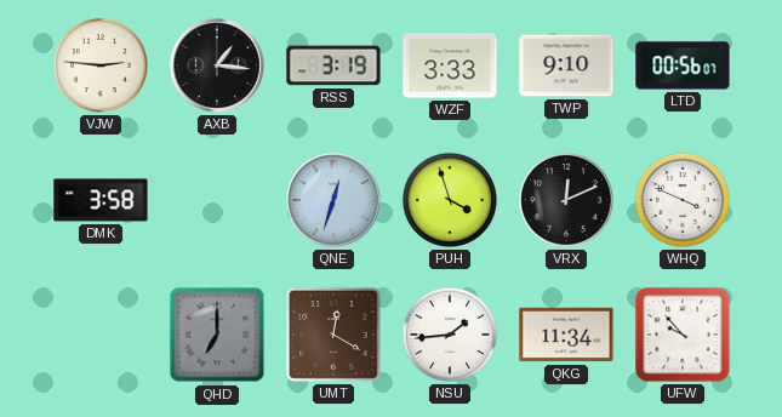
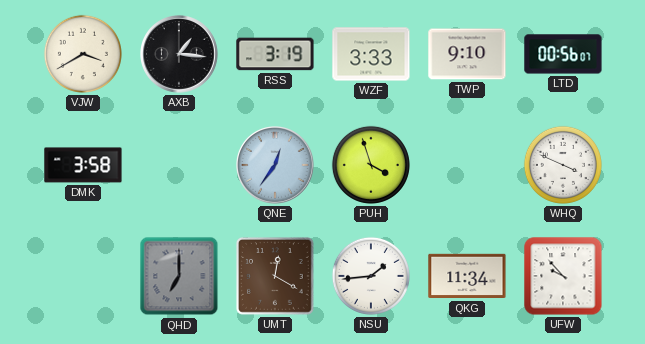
VJW: 2:46 -> 3:40 (83, 54)
QNE: 12:33 -> 12:36 (276, 166)
VRX: 12:11 -> none (567, 201)
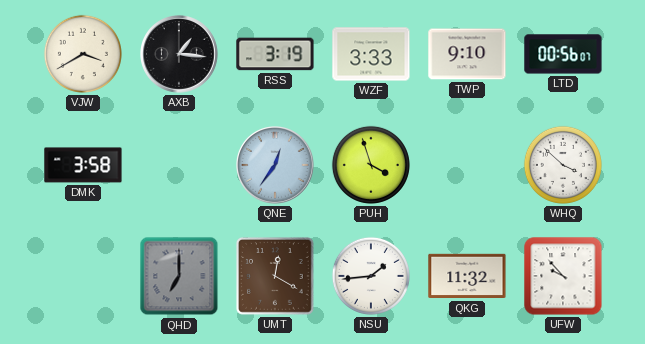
WHQ: 3:49 -> 3:52 (563, 165)
QKG: 11:34 -> 11:32 (467, 276)
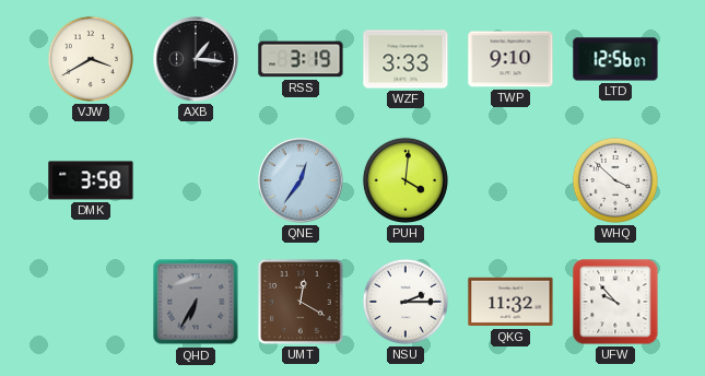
LTD: 00:56 -> 12:56 (615, 59)
PUH: 3:57 -> 4:01 (406, 180)
QHD: 7:00 -> 6:35 (196, 302)
NSU: 1:44 -> 2:15 (406, 302)
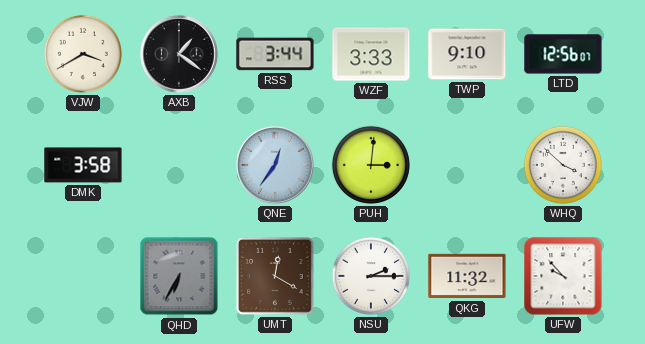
AXB: 1:16 -> 1:21 (180, 55)
RSS: 3:19 -> 3:44 (275, 54)
PUH: 4:01 -> 3:01 (371, 165)
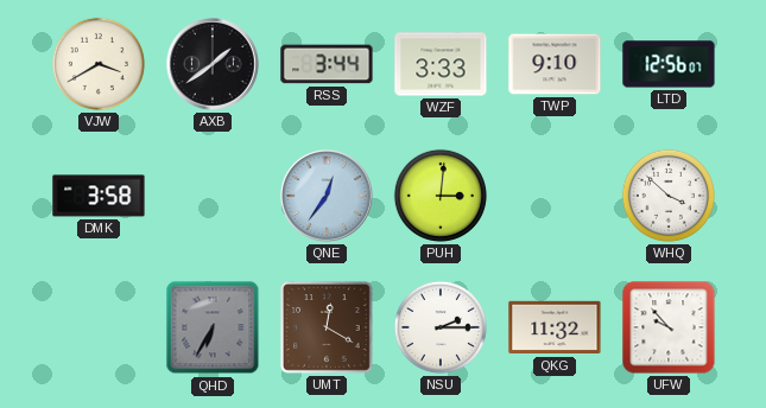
AXB: 1:21 -> 1:39 (214, 65)
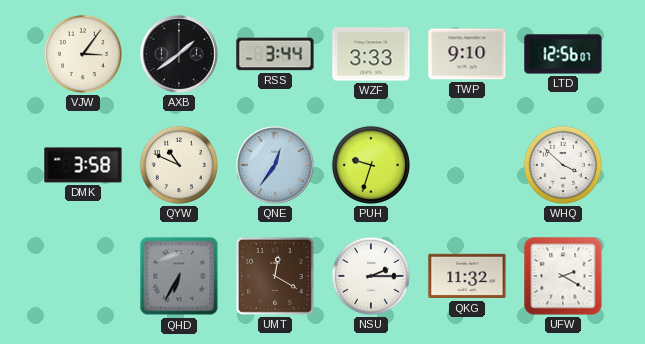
VJW: 3:40 -> 3:06 (83, 54)
QYW: none -> 10:49 (179, 165)
PUH: 3:01 -> 9:33 (371, 165)
UFW: 9:53 -> 2:20 (563, 276)
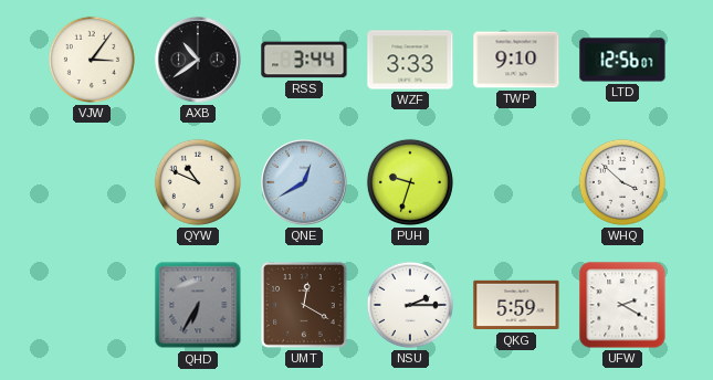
AXB: 1:39 -> 10:39 (199, 61)
DMK: 3:58 -> none (83, 165)
QNE: 12:36 -> 12:40 (305, 183)
QKG: 11:32 -> 5:59 (516, 305)
